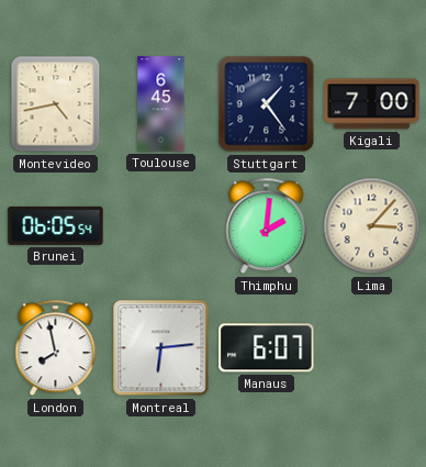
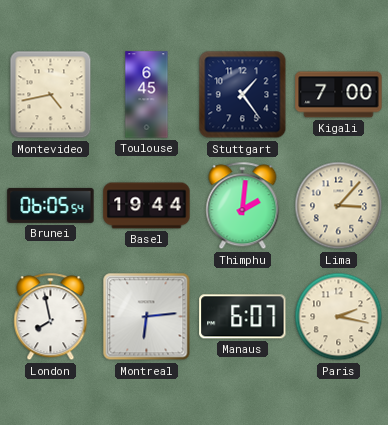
Basel: none -> 19:44 (147, 206)
Paris: none -> 2:17 (339, 317)
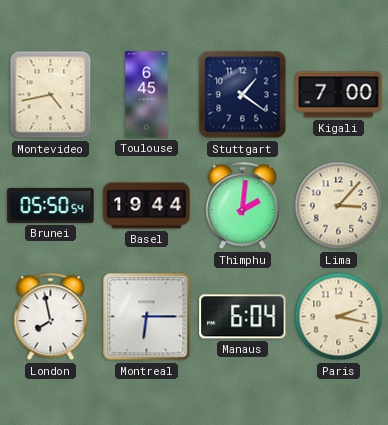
Stuttgart: 1:24 -> 1:21 (243, 95)
Brunei: 06:05 -> 05:50 (51, 205)
Montreal: 6:14 -> 6:15 (147, 317)
Manaus: 6:07 -> 6:04 (243, 317)
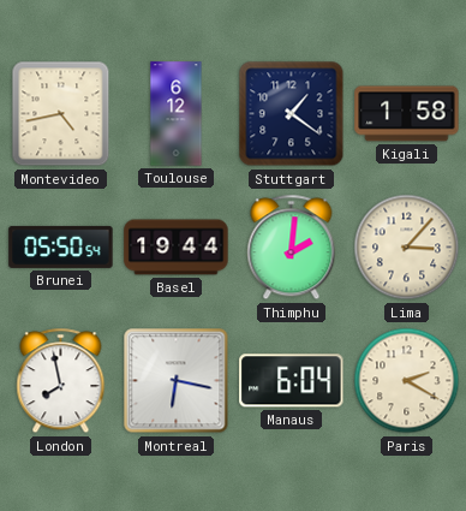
Toulouse: 6:45 -> 6:12 (177, 114)
Kigali: 7:00 -> 1:58 (407, 114)
Montreal: 6:15 -> 6:17 (177, 381)
Paris: 2:17 -> 2:20 (407, 381)
